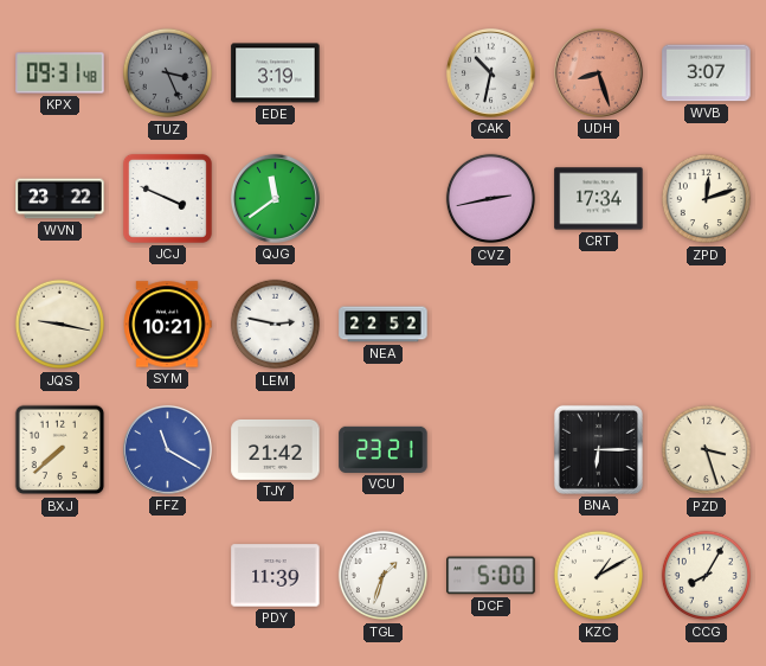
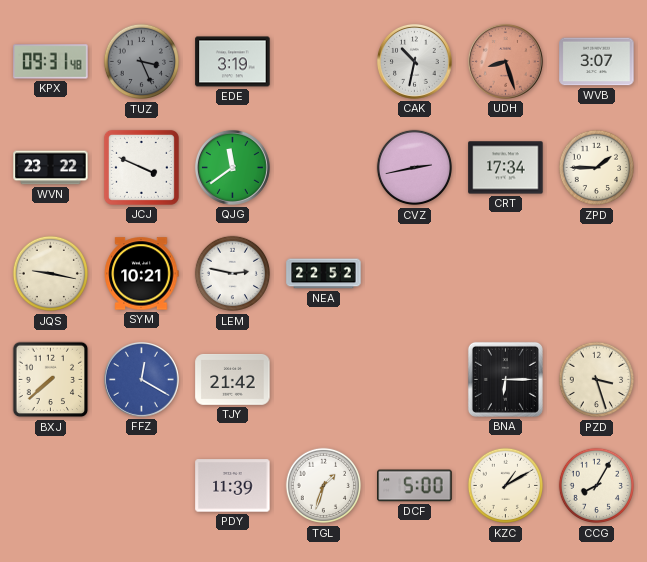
ZPD: 12:12 -> 1:45 (597, 168)
FFZ: 11:20 -> 12:20 (141, 379)
VCU: 23:21 -> none (384, 449)
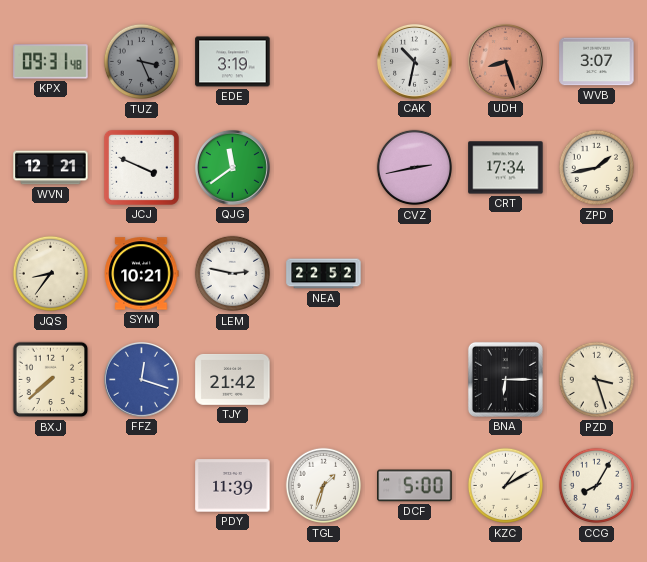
WVN: 23:22 -> 12:21 (51, 168)
ZPD: 1:45 -> 1:43 (597, 168)
JQS: 9:17 -> 8:36 (51, 274)
FFZ: 12:20 -> 12:18 (141, 379)
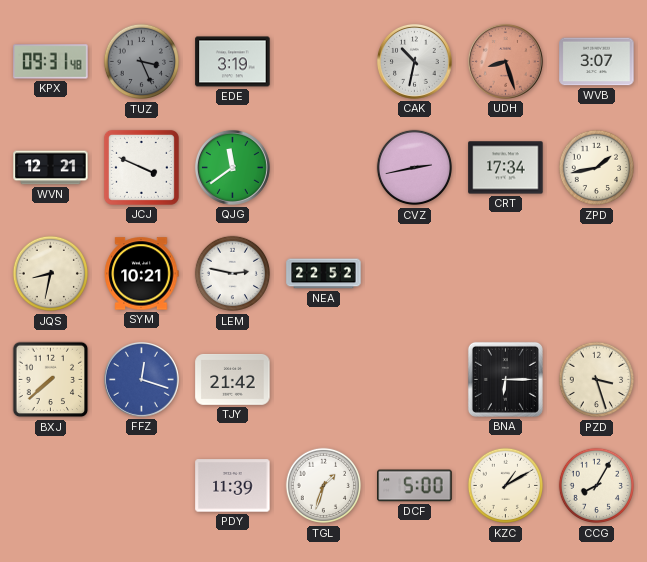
JQS: 8:36 -> 8:32 (51, 274)
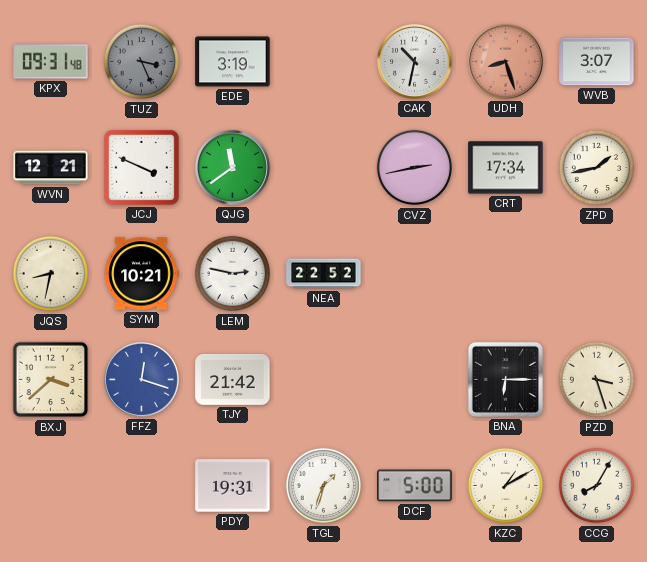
BXJ: 7:38 -> 3:38 (51, 380)
PDY: 11:39 -> 19:31 (233, 486)
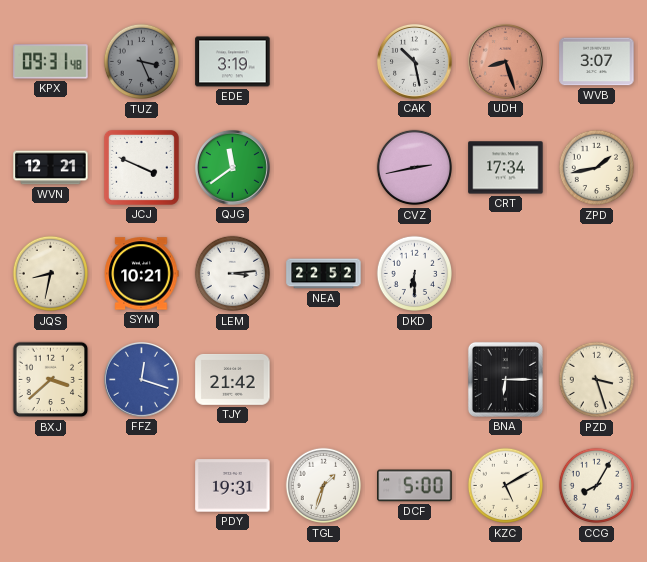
CAK: 10:32 -> 10:28 (414, 61)
LEM: 2:47 -> 3:14 (233, 274)
DKD: none -> 6:30 (415, 274)
KZC: 1:10 -> 5:10 (506, 486)
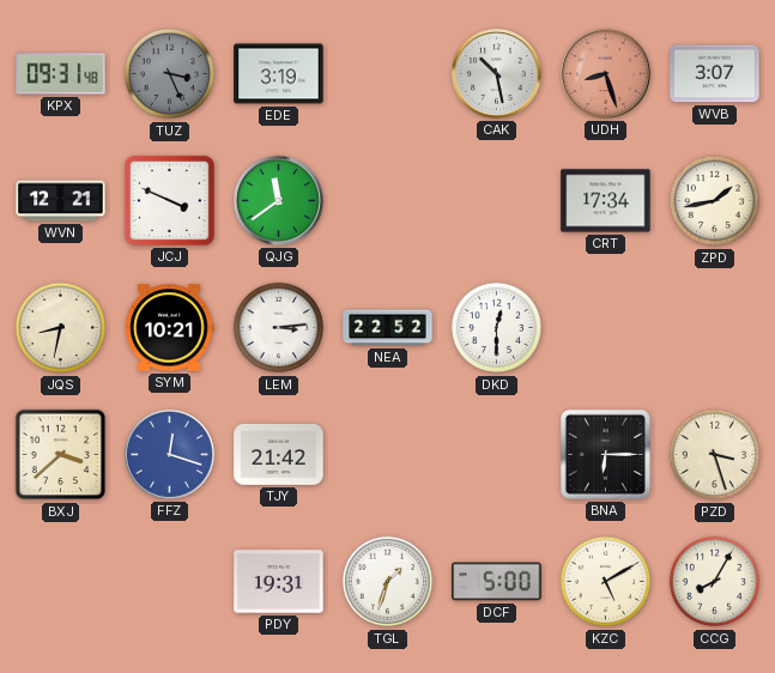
CVZ: 2:43 -> none (415, 168)
DKD: 6:30 -> 12:30 (497, 328)
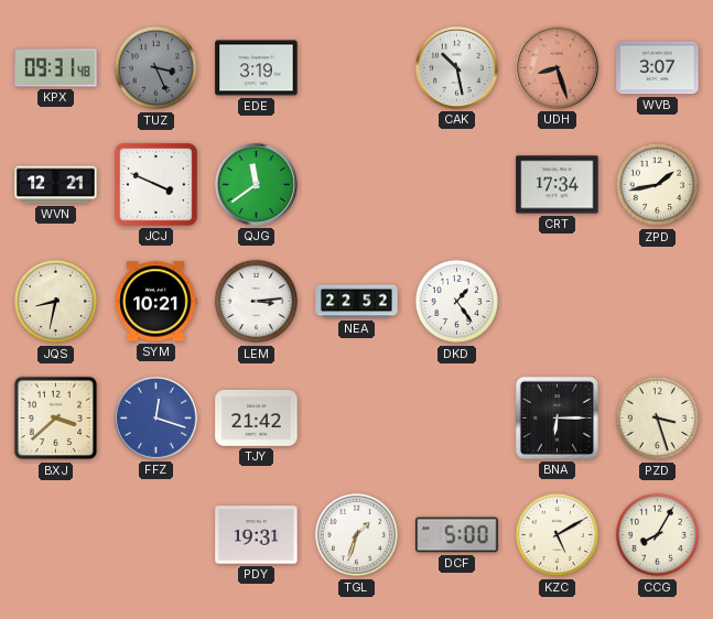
DKD: 12:30 -> 1:24 (457, 302)
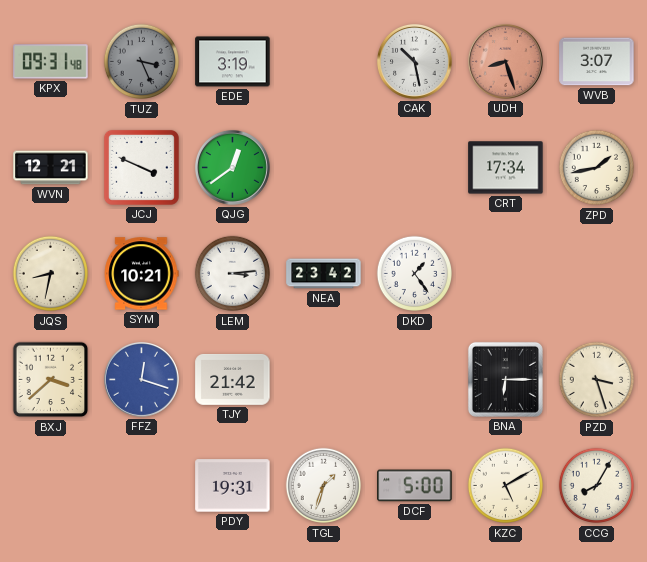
QJG: 11:39 -> 12:39 (232, 167)
NEA: 22:52 -> 23:42 (324, 274)
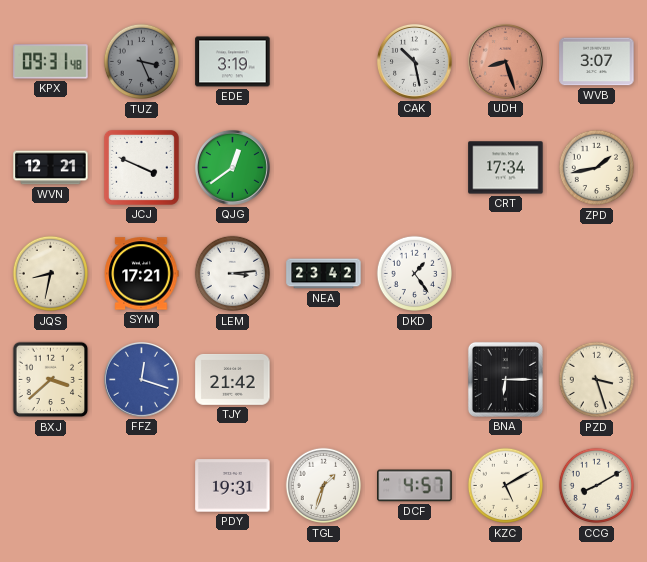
SYM: 10:21 -> 17:21 (141, 274)
DCF: 5:00 -> 4:57 (415, 486)
CCG: 8:05 -> 8:10 (597, 486)
